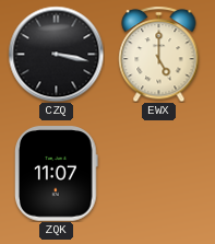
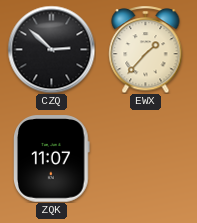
CZQ: 3:17 -> 2:52 (51, 49)
EWX: 5:00 -> 1:37 (146, 49)
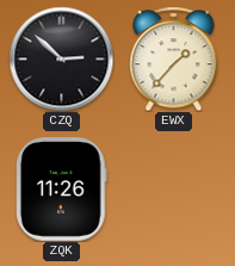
ZQK: 11:07 -> 11:26 (62, 190)
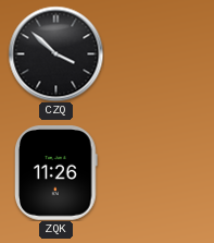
CZQ: 2:52 -> 3:52 (55, 53)
EWX: 1:37 -> none (174, 58)
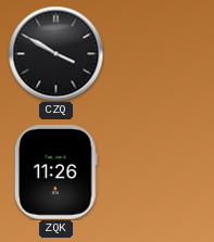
CZQ: 3:52 -> 3:50 (55, 53)
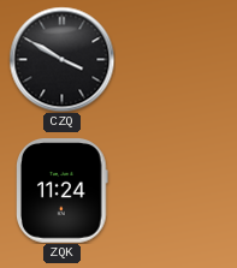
ZQK: 11:26 -> 11:24 (63, 191)
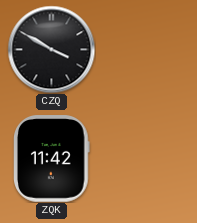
ZQK: 11:24 -> 11:42 (52, 159)
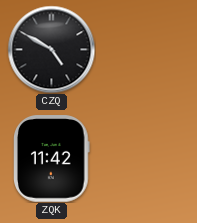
CZQ: 3:50 -> 4:50 (51, 49)
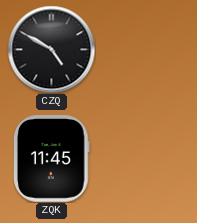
ZQK: 11:42 -> 11:45 (52, 159)
